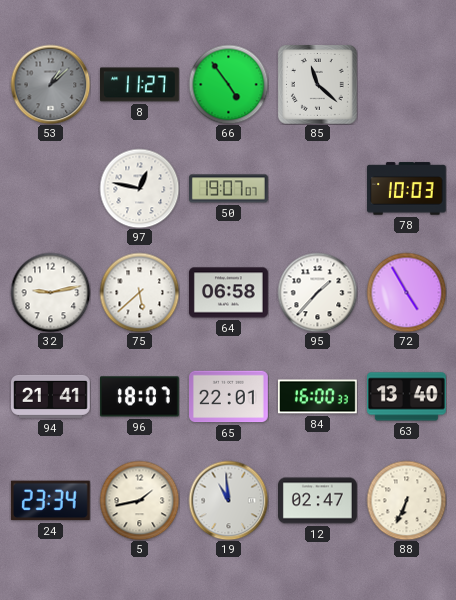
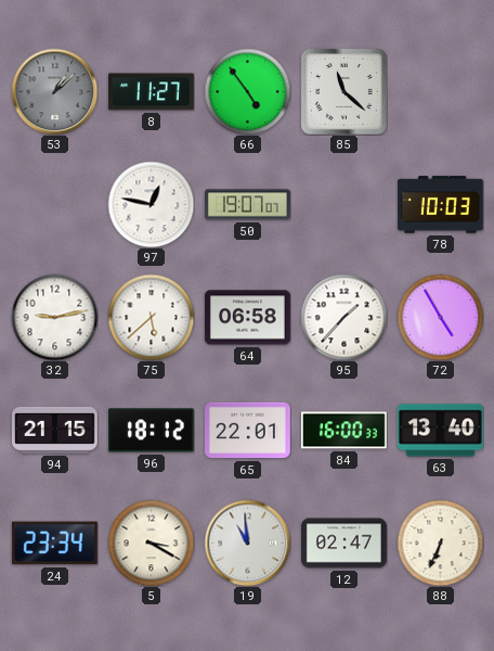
94: 21:41 -> 21:15 (55, 430)
96: 18:07 -> 18:12 (151, 431)
5: 1:43 -> 3:20 (151, 542)
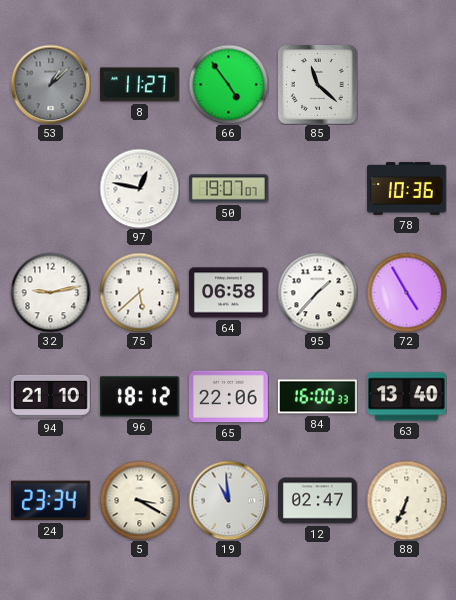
78: 10:03 -> 10:36 (406, 189)
94: 21:15 -> 21:10 (51, 396)
65: 22:01 -> 22:06 (229, 397)
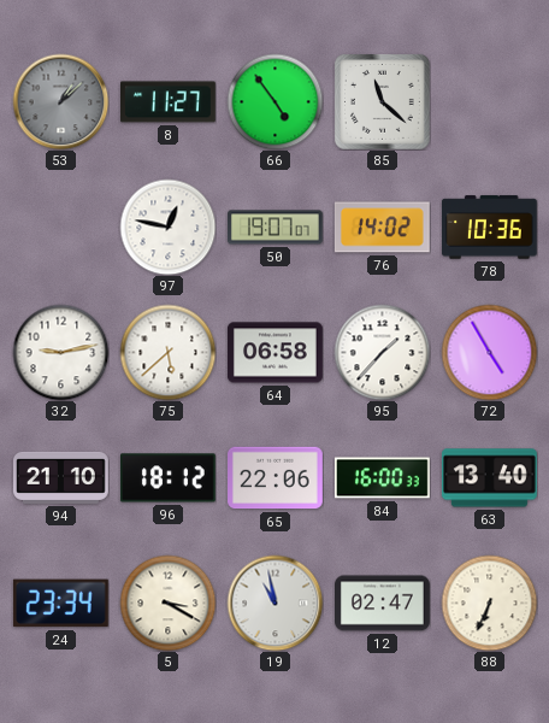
76: none -> 14:02 (382, 228)
19: 10:59 -> 10:58 (274, 602)
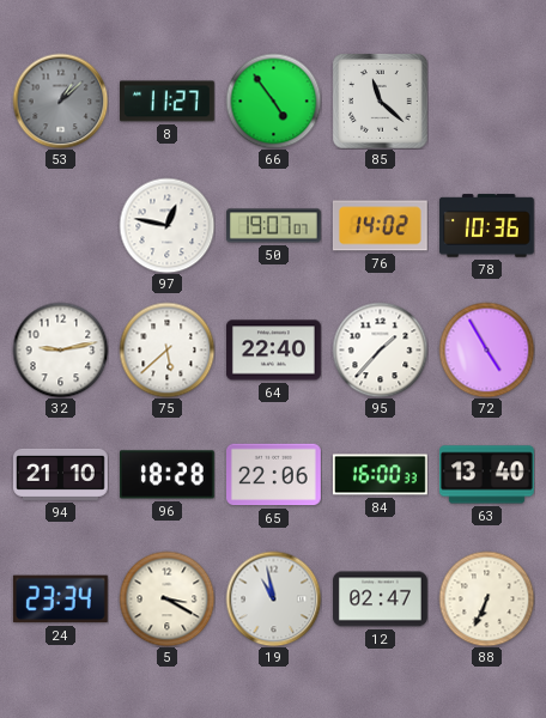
64: 06:58 -> 22:40 (274, 351)
96: 18:12 -> 18:28 (166, 475)
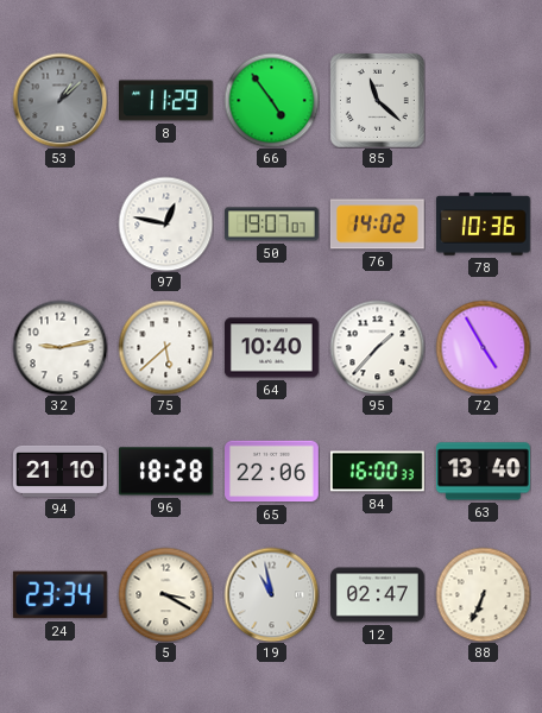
8: 11:27 -> 11:29 (166, 101)
64: 22:40 -> 10:40 (272, 348)
